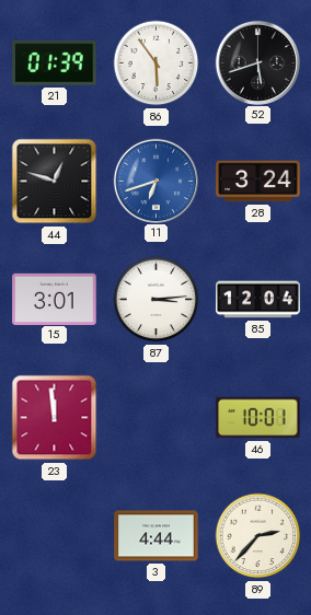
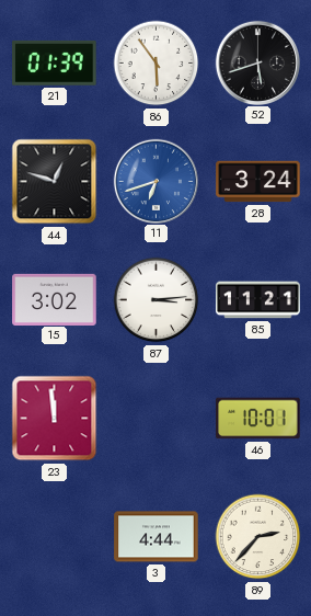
15: 3:01 -> 3:02 (55, 299)
85: 12:04 -> 11:21 (258, 300)
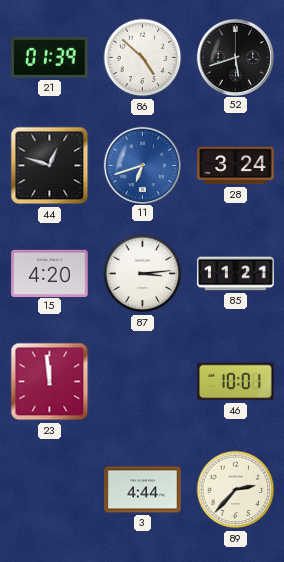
86: 5:54 -> 4:52 (143, 58)
15: 3:02 -> 4:20 (50, 273)
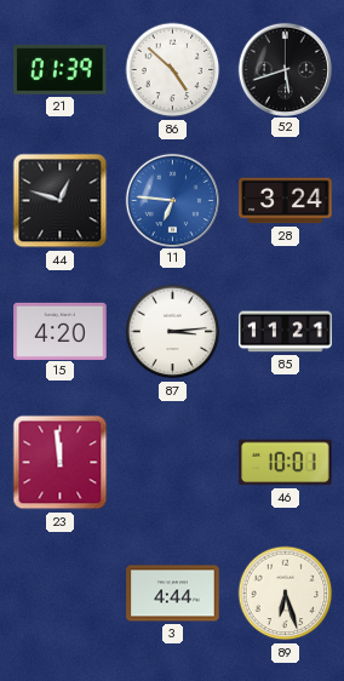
11: 6:42 -> 6:46 (172, 200)
89: 2:37 -> 6:27 (286, 594)
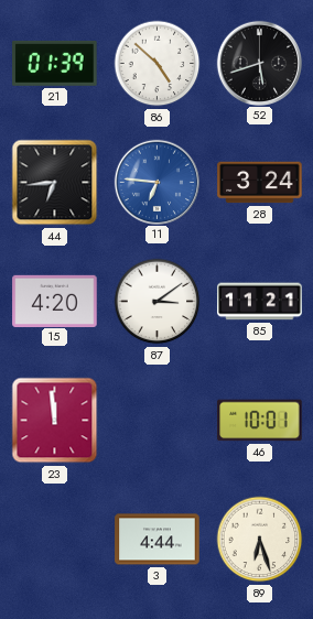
44: 12:48 -> 6:44 (55, 183)
87: 3:14 -> 3:09 (158, 302)
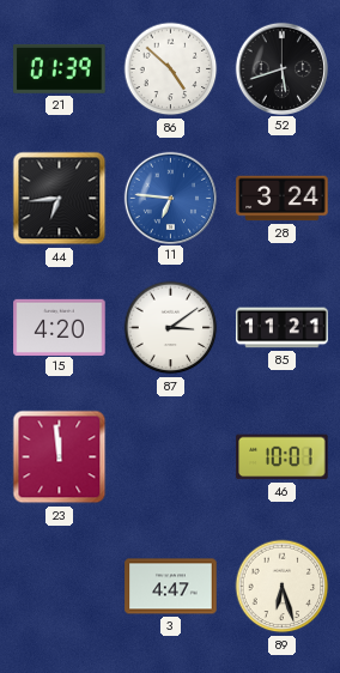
3: 4:44 -> 4:47 (171, 587)
